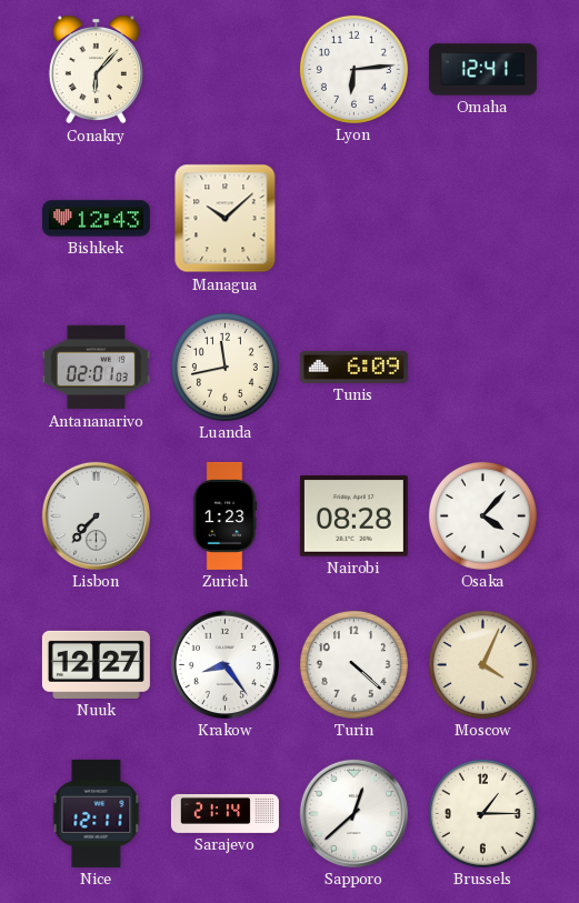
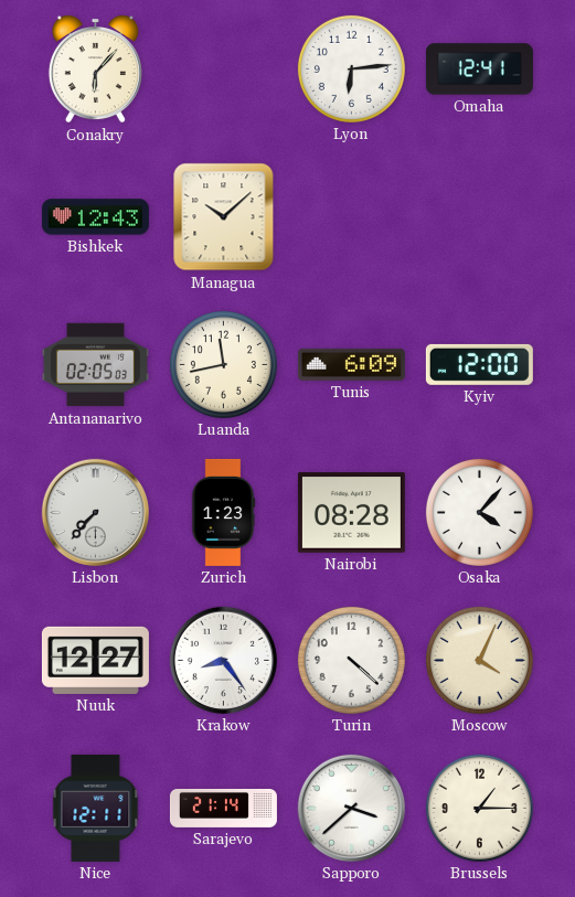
Antananarivo: 02:01 -> 02:05 (95, 365)
Kyiv: none -> 12:00 (479, 364)
Sapporo: 12:38 -> 3:38 (351, 808)
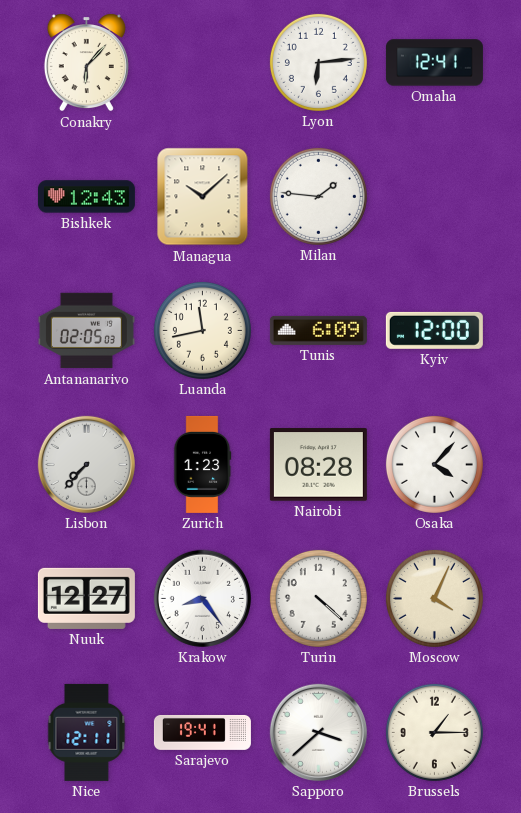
Milan: none -> 1:46 (318, 196)
Sarajevo: 21:14 -> 19:41 (202, 732)
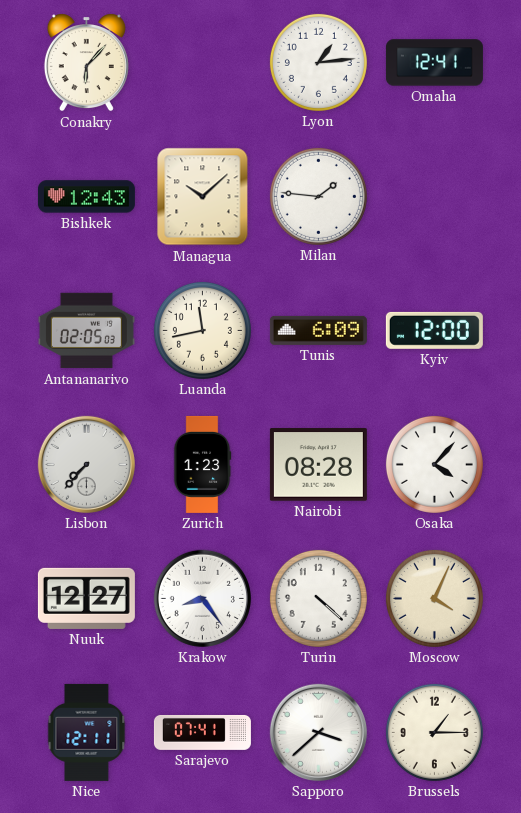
Lyon: 6:14 -> 1:14 (318, 62)
Sarajevo: 19:41 -> 07:41 (202, 732)
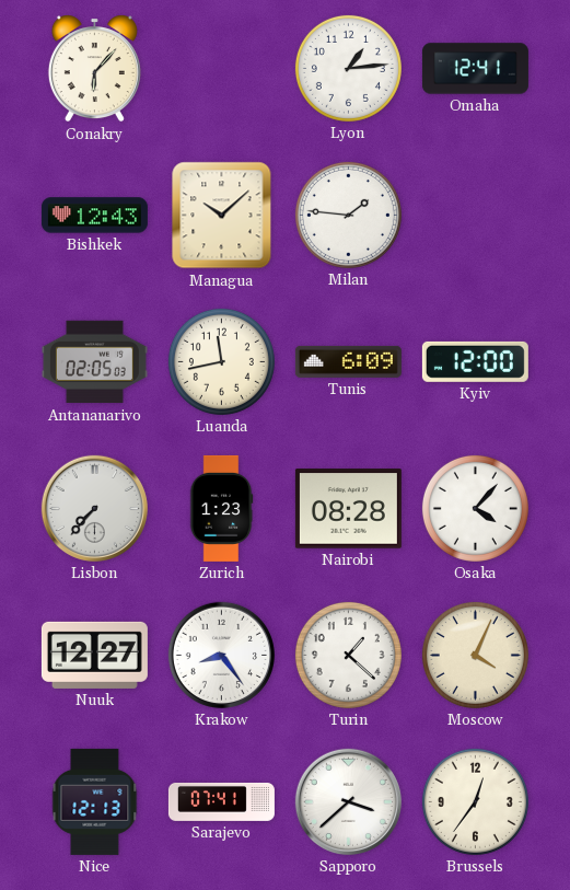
Turin: 4:22 -> 1:22 (348, 655)
Nice: 12:11 -> 12:13 (95, 801)
Brussels: 1:15 -> 12:36 (475, 801)
